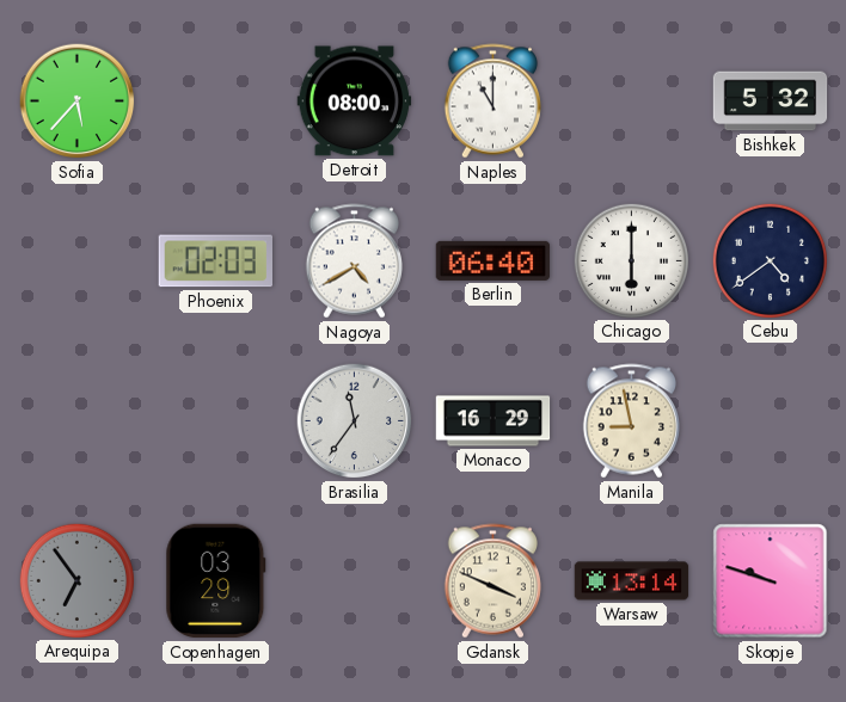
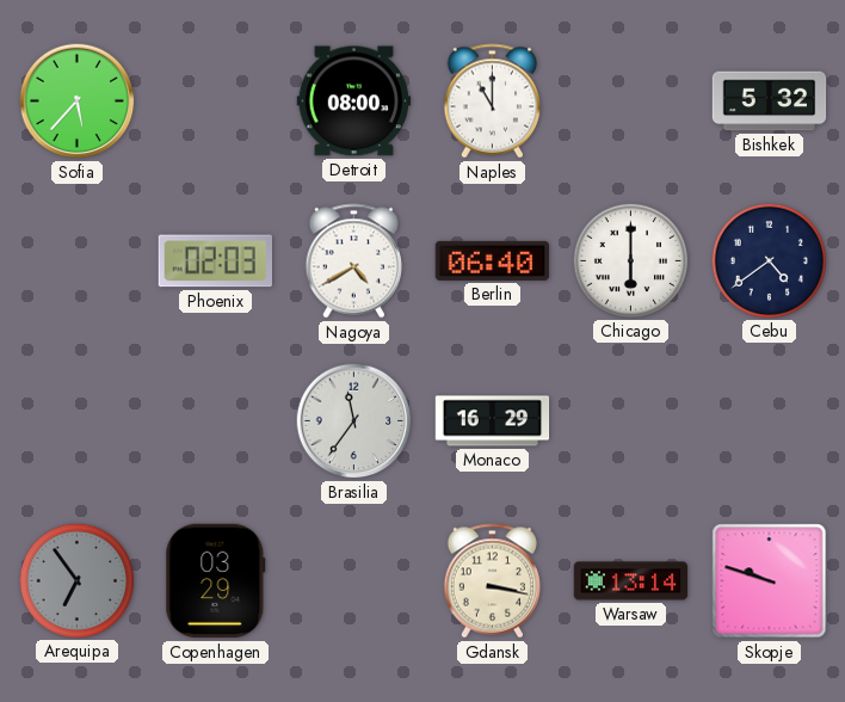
Manila: 8:58 -> none (631, 421)
Gdansk: 3:49 -> 3:17 (492, 581)
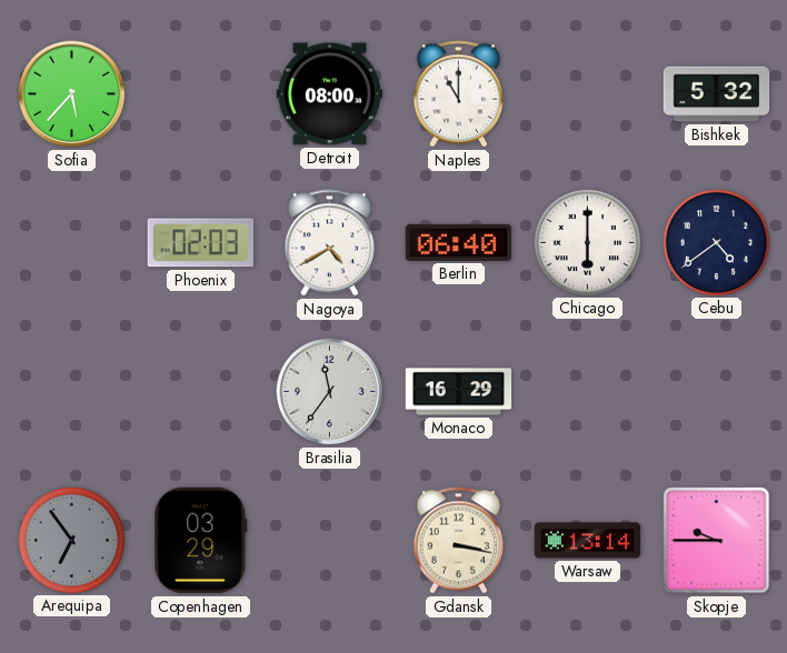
Skopje: 9:48 -> 9:45 (717, 541)
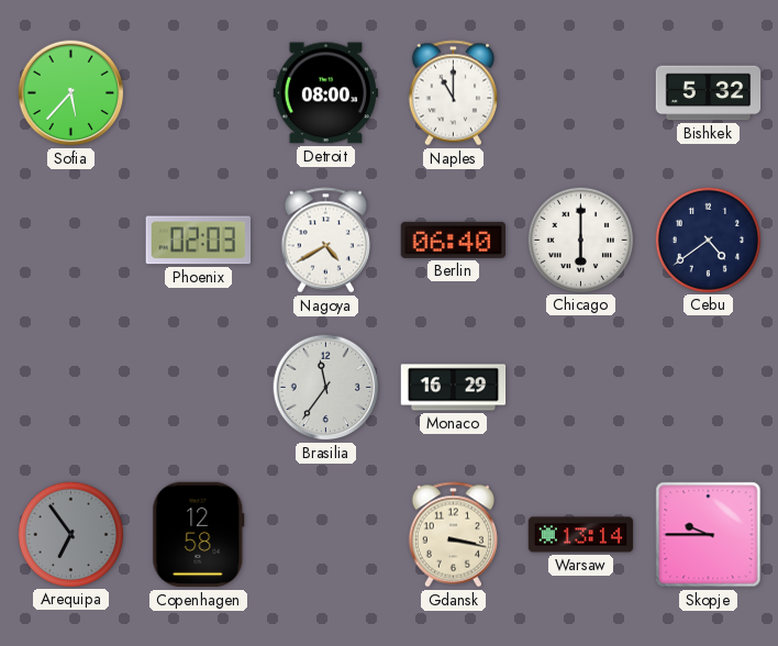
Copenhagen: 03:29 -> 12:58 (199, 535)
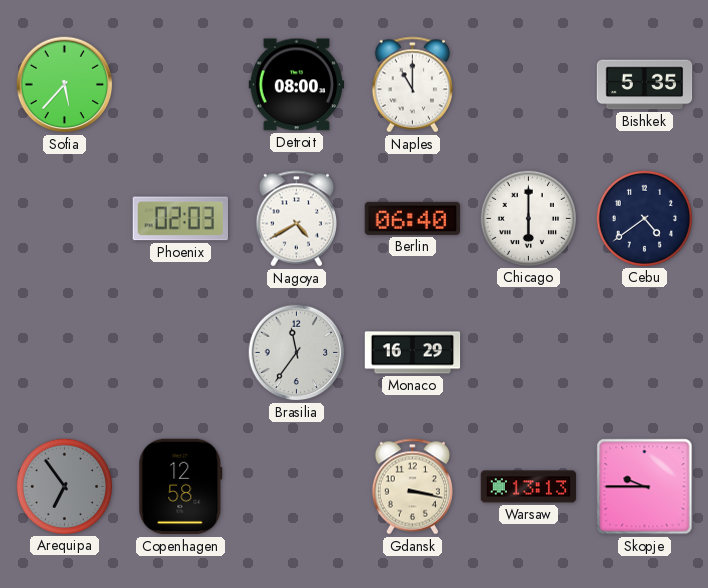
Bishkek: 5:32 -> 5:35 (645, 85)
Warsaw: 13:14 -> 13:13 (529, 487)
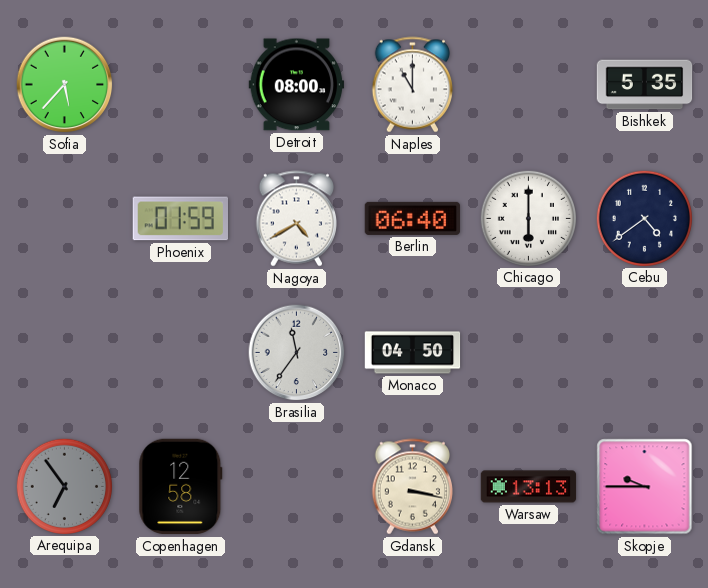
Phoenix: 02:03 -> 01:59 (180, 219)
Monaco: 16:29 -> 04:50 (413, 353)
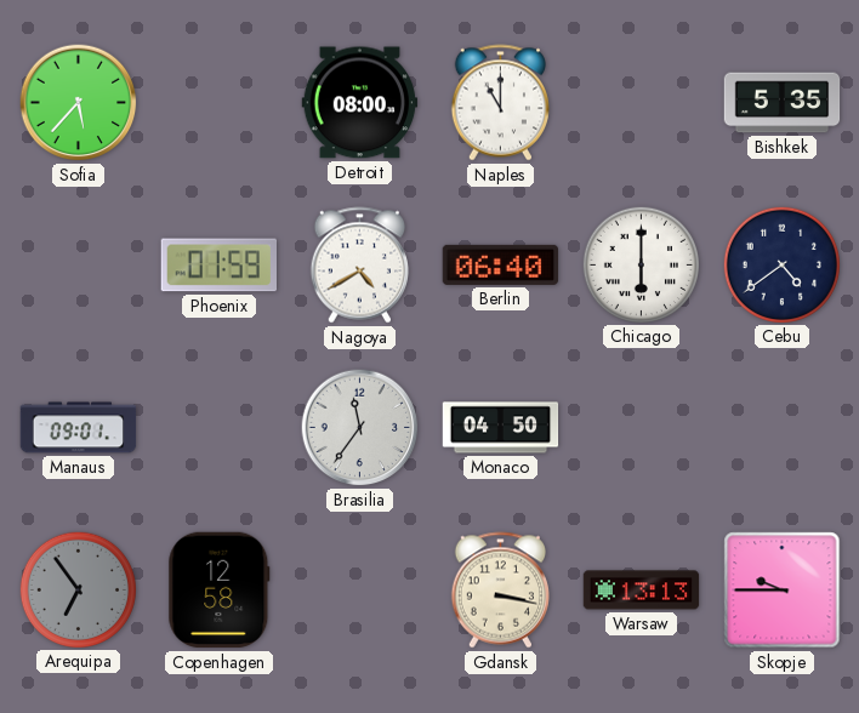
Manaus: none -> 09:01 (79, 428)
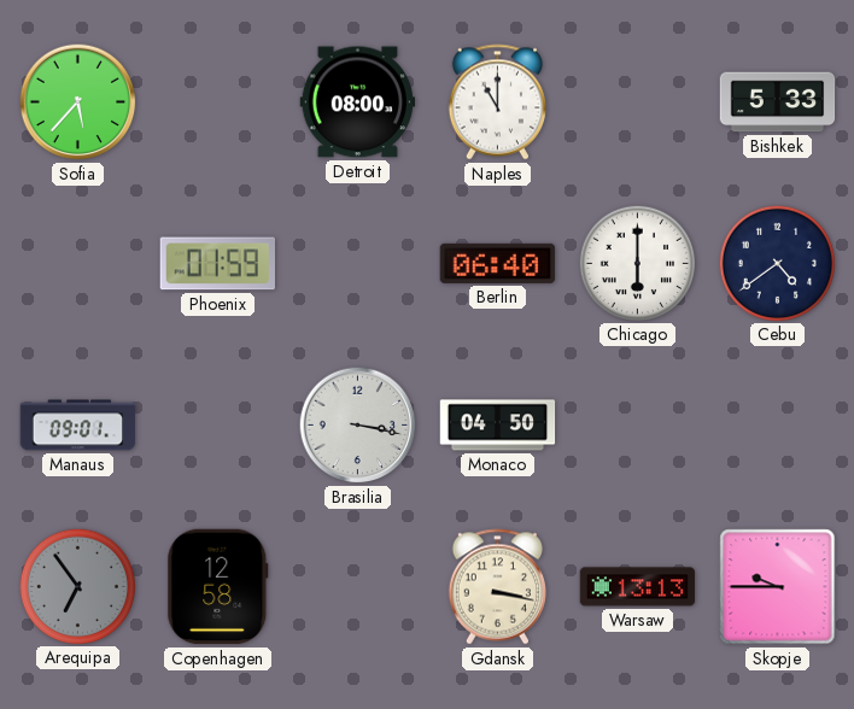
Bishkek: 5:35 -> 5:33 (778, 102)
Nagoya: 4:40 -> none (359, 266)
Brasilia: 11:36 -> 3:17 (358, 426)
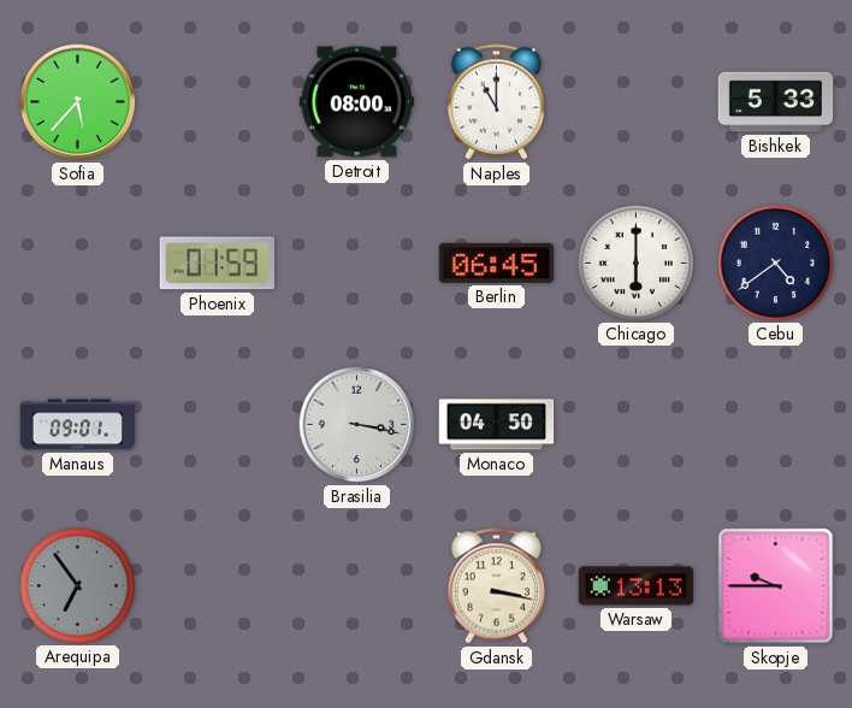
Berlin: 06:40 -> 06:45 (497, 262)
Copenhagen: 12:58 -> none (218, 587)
